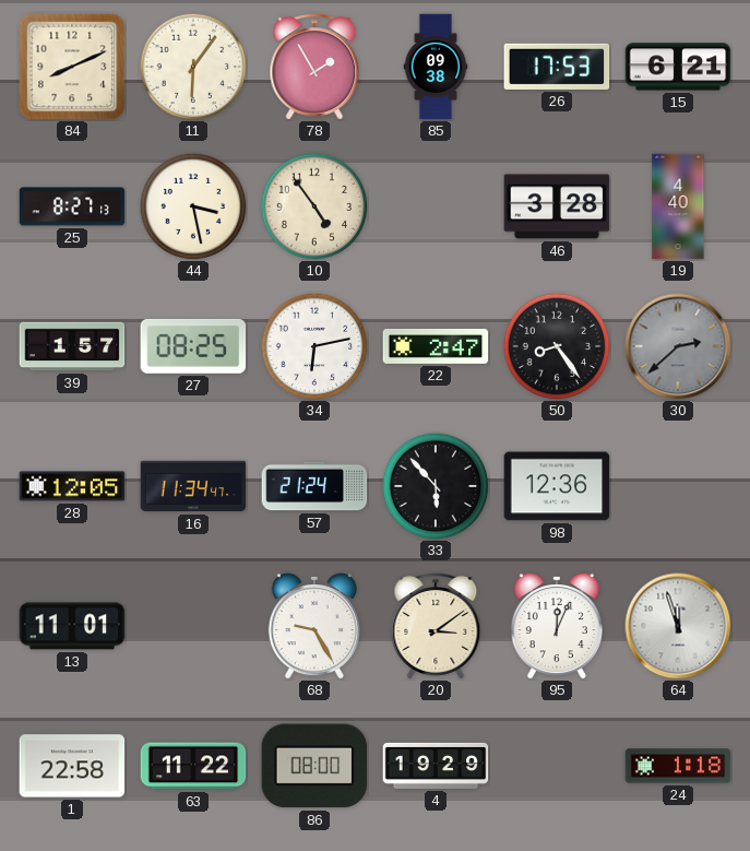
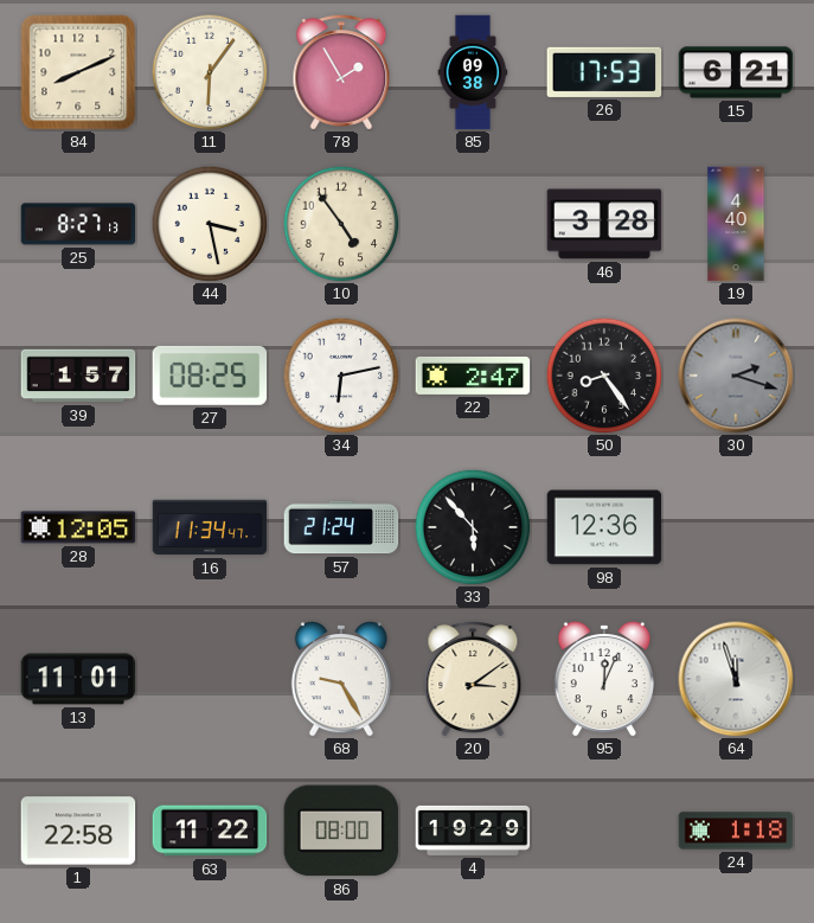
30: 2:38 -> 2:18 (736, 376)
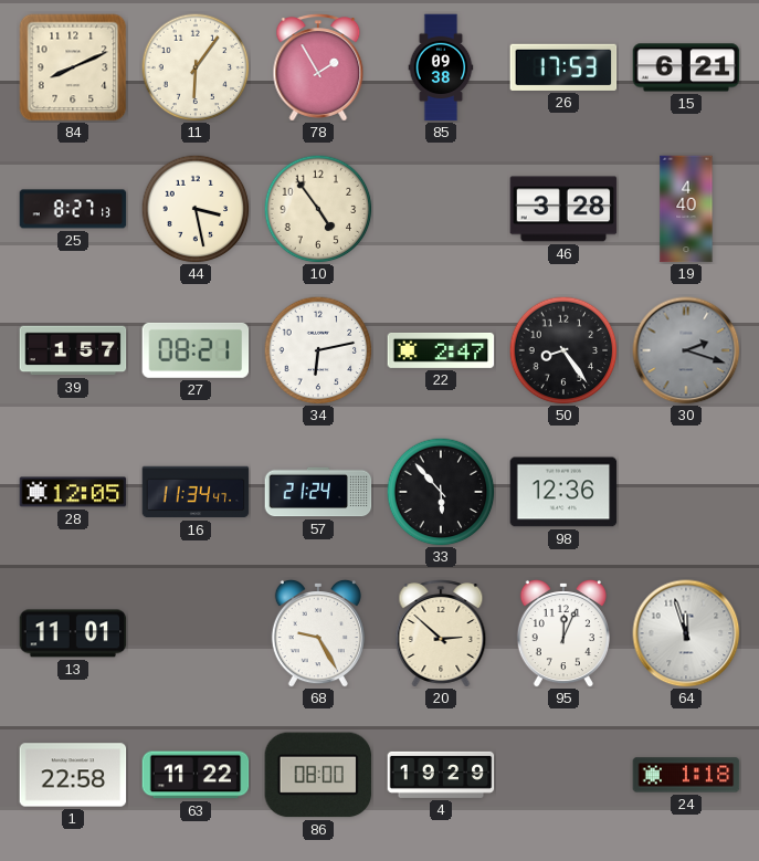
27: 08:25 -> 08:21 (196, 350)
20: 3:09 -> 2:52 (441, 633)
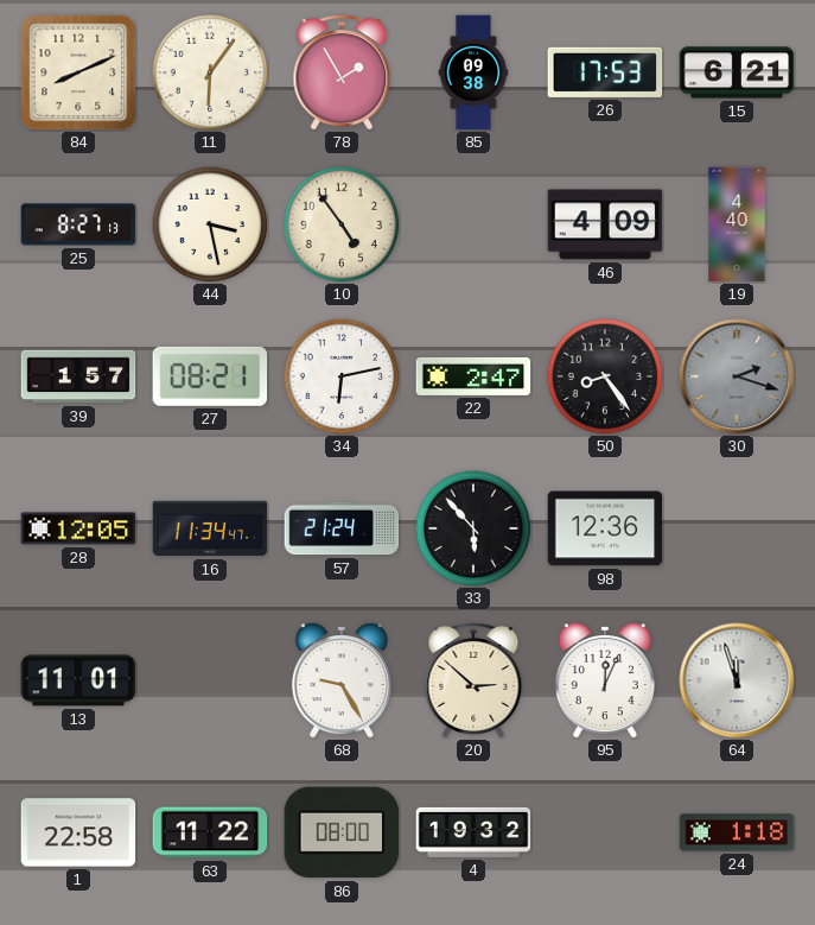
46: 3:28 -> 4:09 (605, 224)
4: 19:29 -> 19:32 (473, 832)
